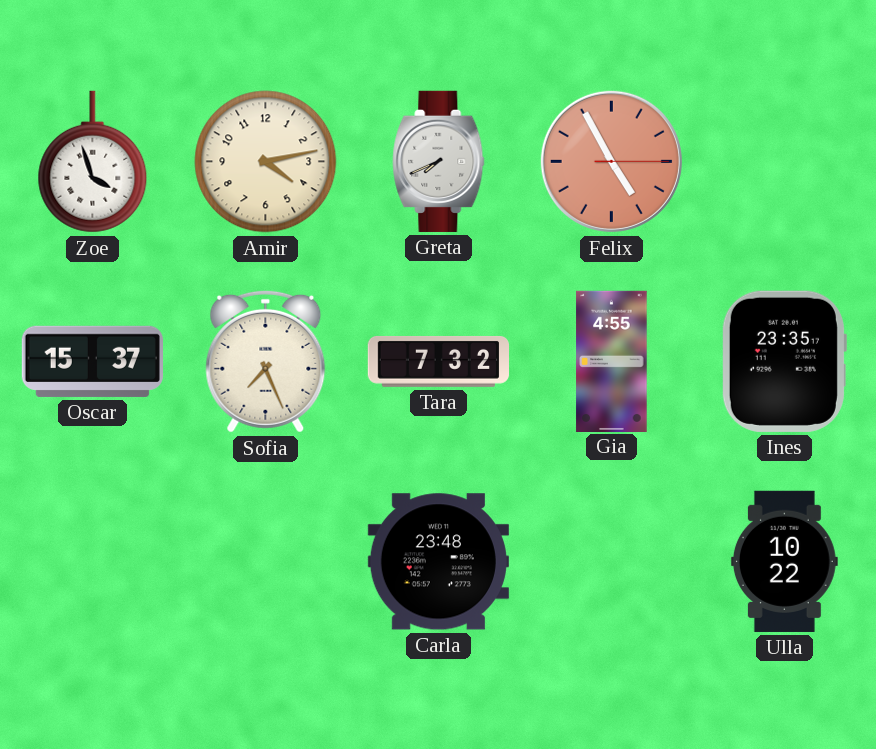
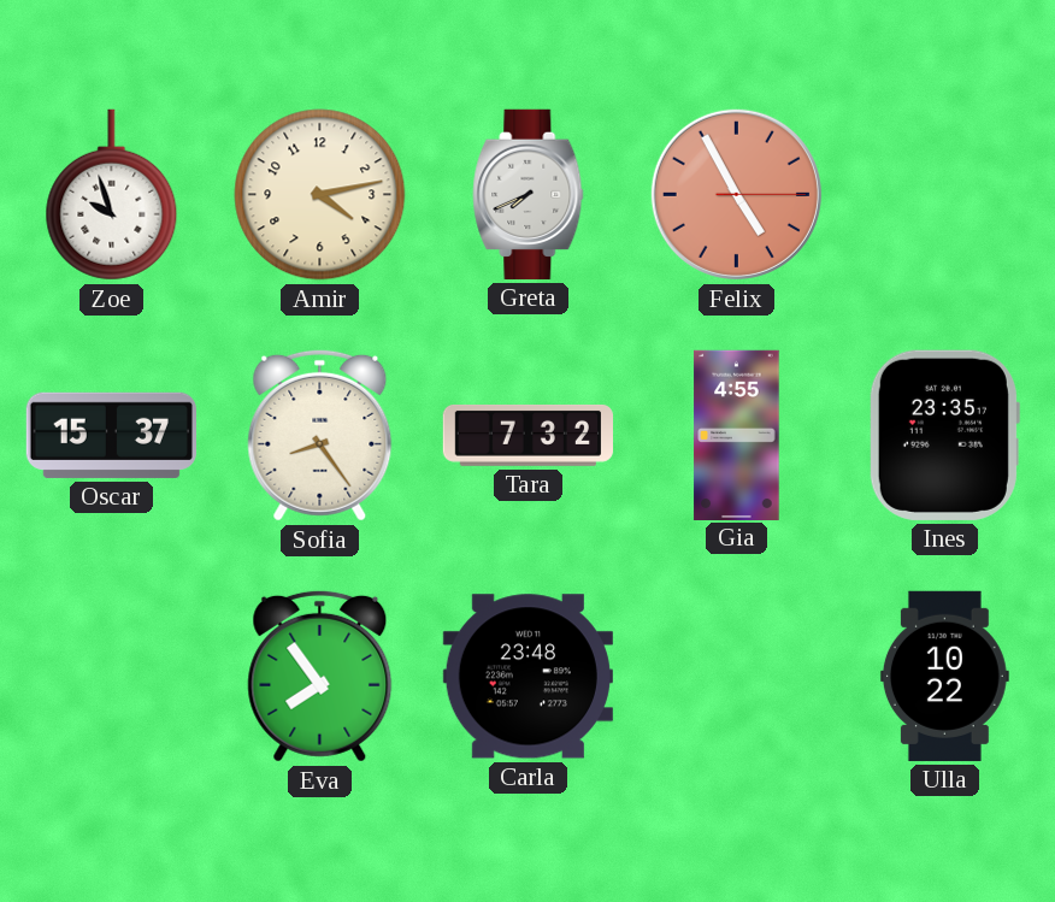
Zoe: 3:57 -> 9:57 (112, 195)
Sofia: 7:26 -> 8:24 (320, 435)
Eva: none -> 7:54 (320, 676)
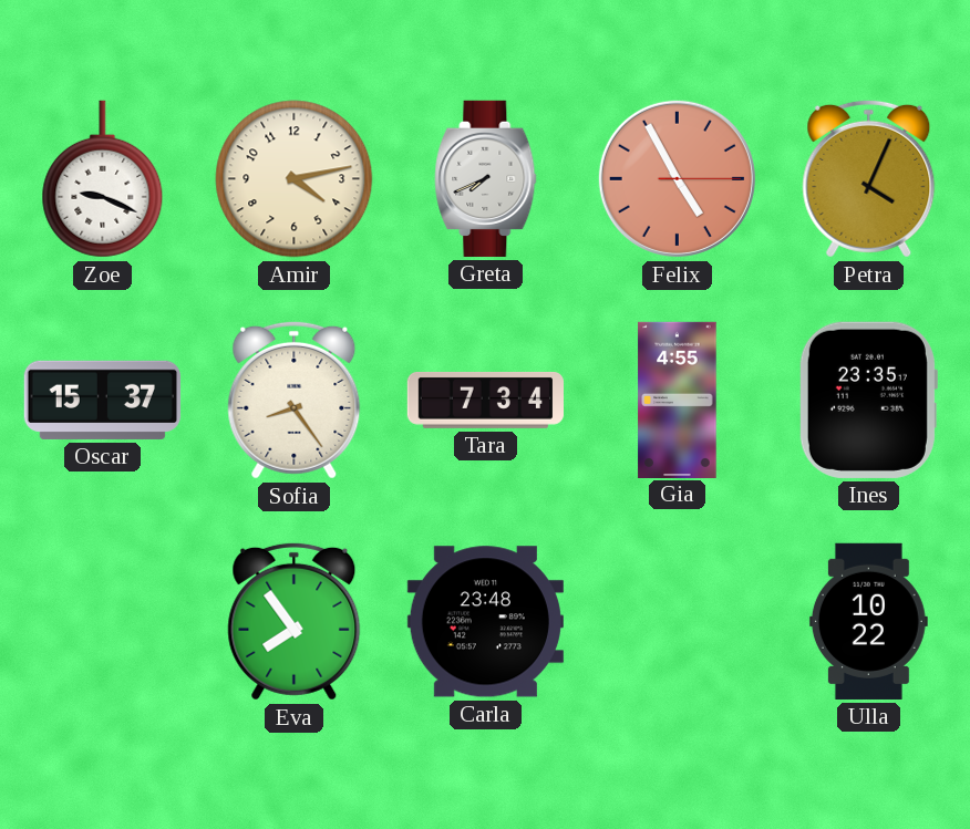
Zoe: 9:57 -> 9:19 (103, 179)
Petra: none -> 4:04 (869, 178)
Tara: 7:32 -> 7:34 (485, 400)
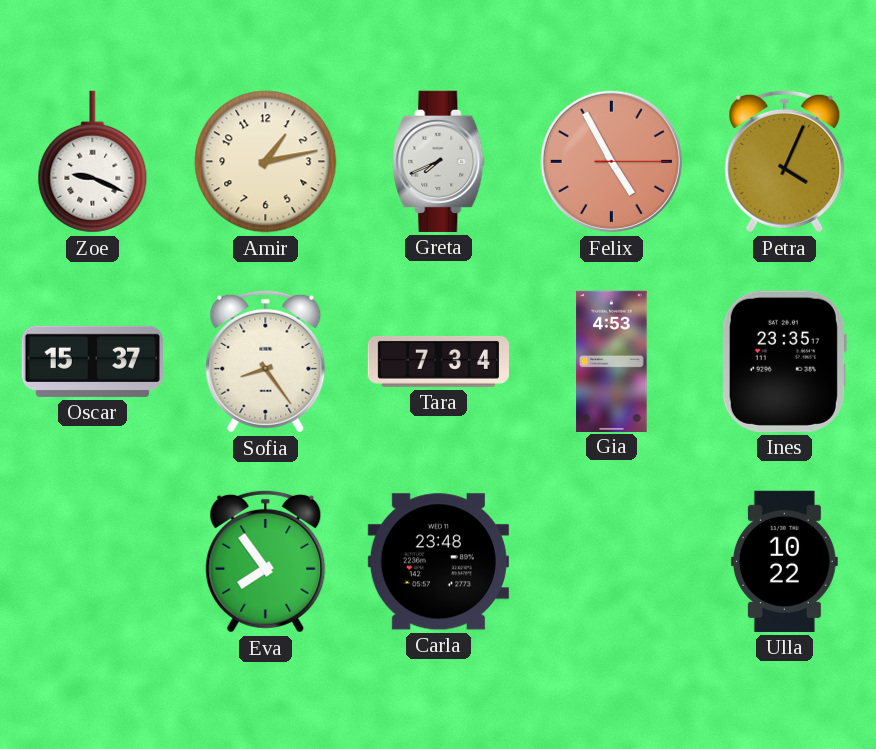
Amir: 4:13 -> 1:13 (266, 162)
Gia: 4:55 -> 4:53 (612, 361)
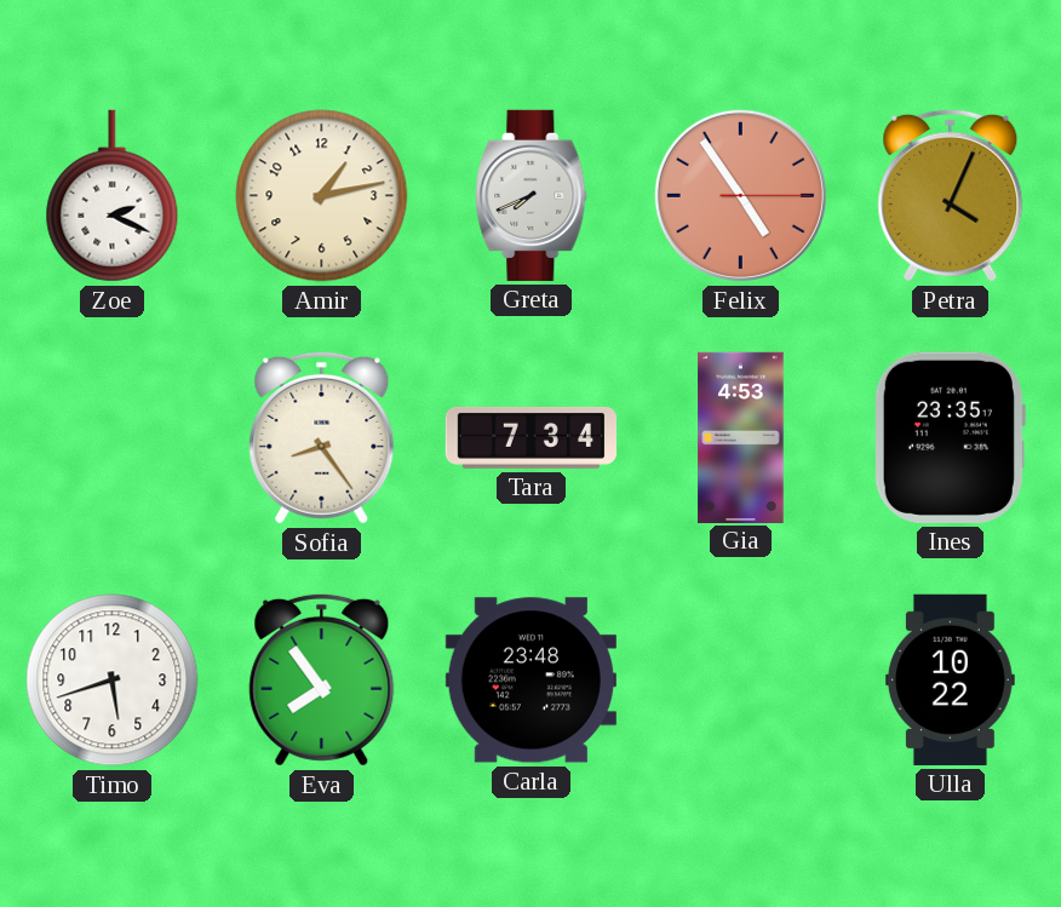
Zoe: 9:19 -> 2:19 (113, 196)
Felix: 4:55 -> 4:54 (740, 195)
Oscar: 15:37 -> none (92, 361)
Timo: none -> 5:42 (113, 681)
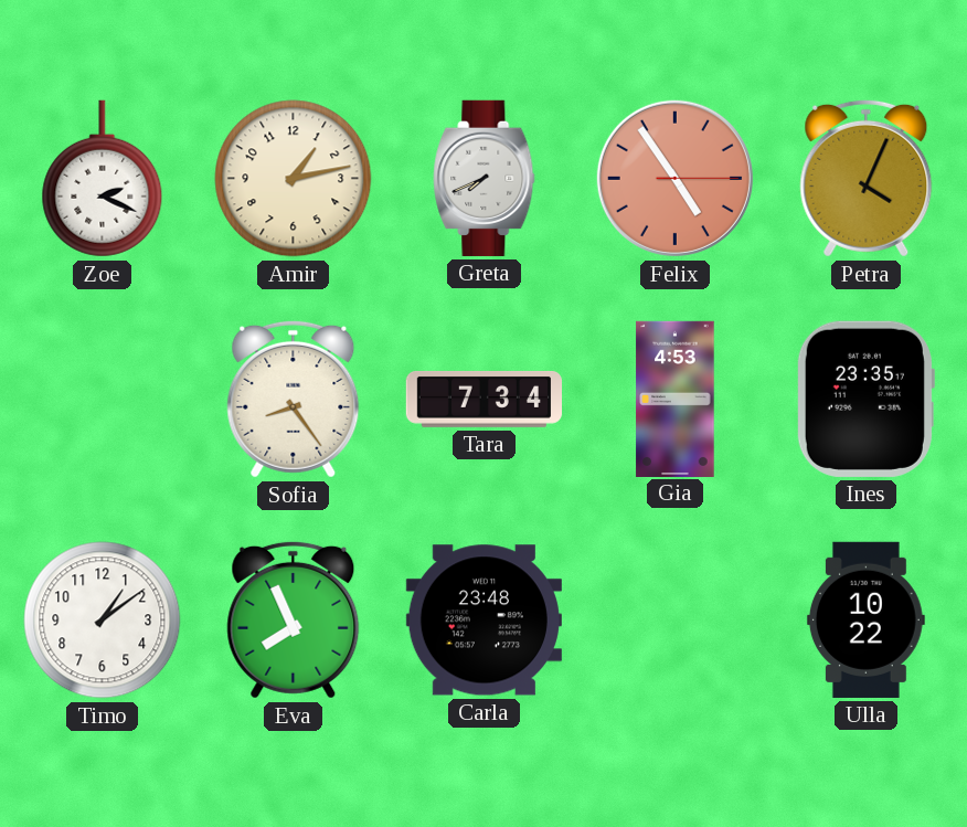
Timo: 5:42 -> 1:09 (103, 621)
Eva: 7:54 -> 7:56 (294, 619)
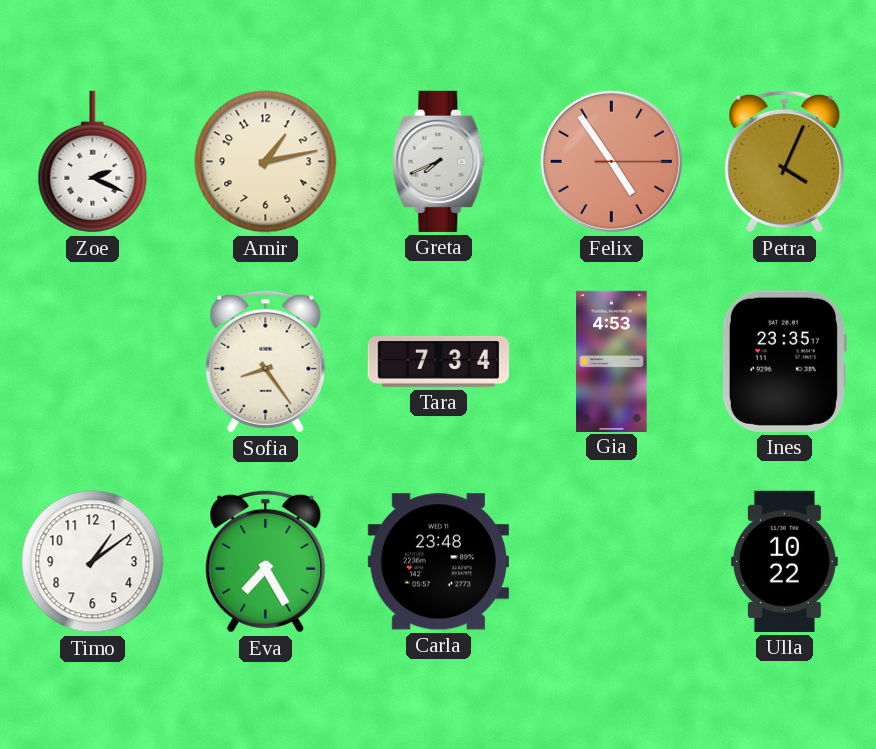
Eva: 7:56 -> 7:25 (266, 561)
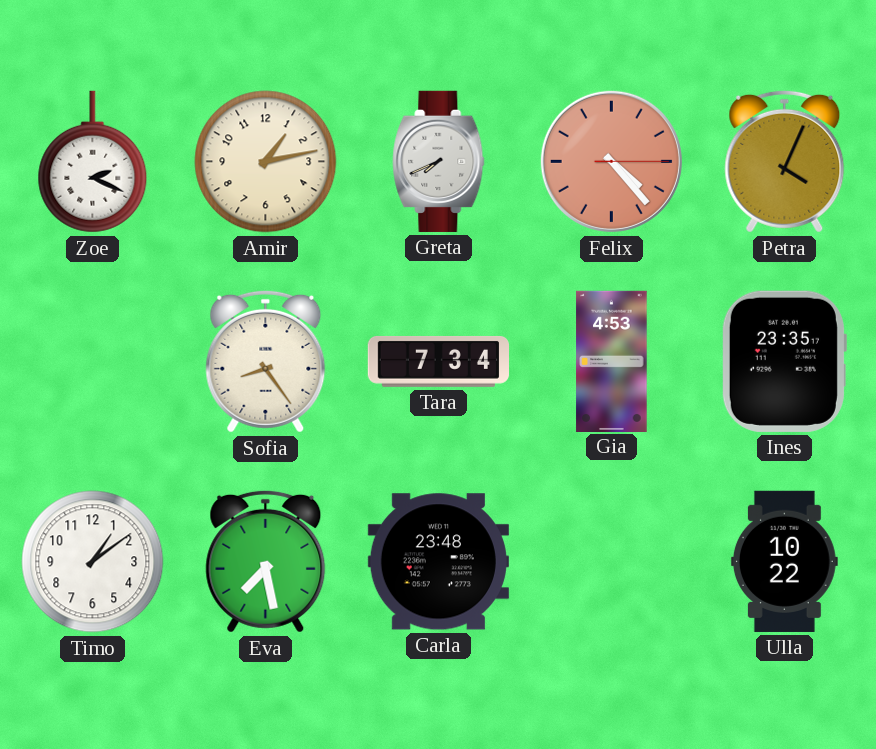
Felix: 4:54 -> 4:23 (611, 161)
Eva: 7:25 -> 7:28 (266, 561)
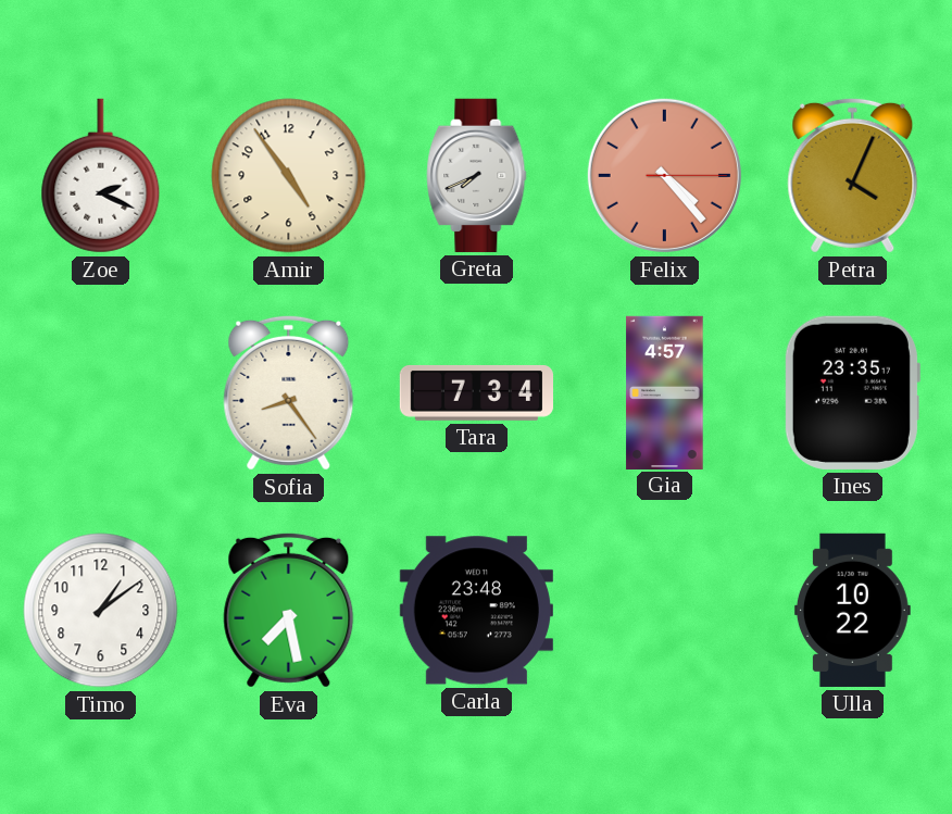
Amir: 1:13 -> 4:54 (289, 176)
Gia: 4:53 -> 4:57 (665, 392)
